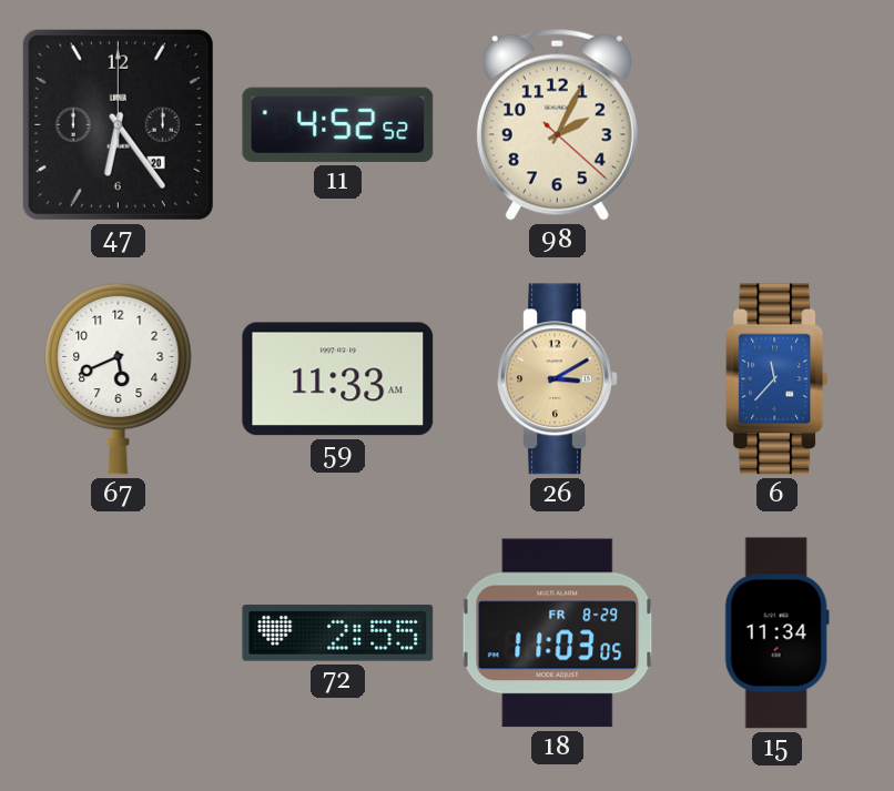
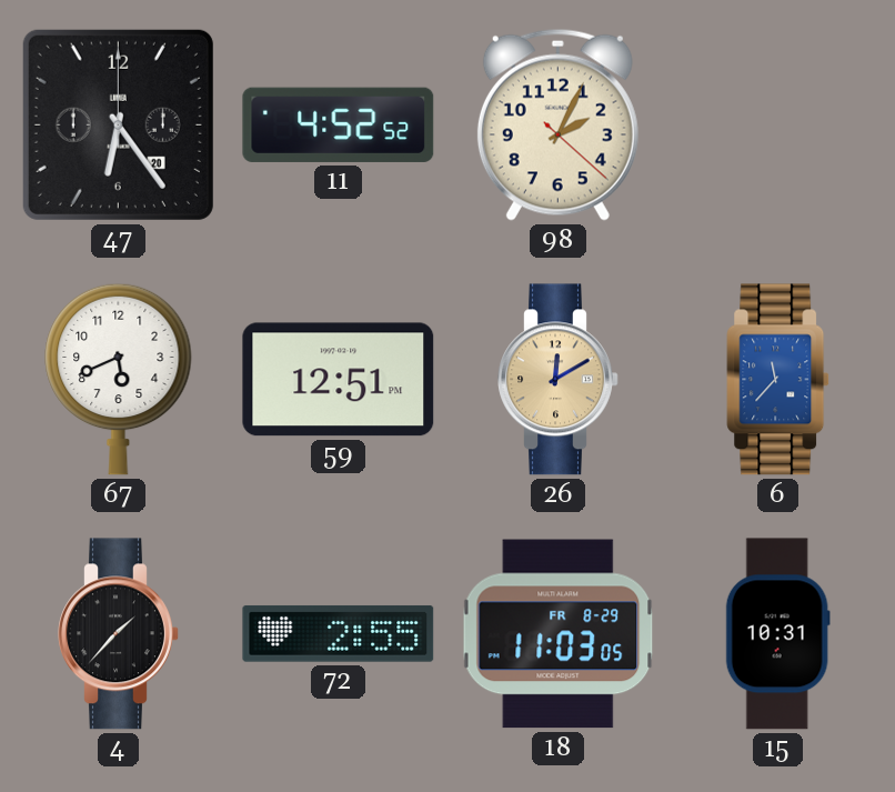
59: 11:33 -> 12:51 (339, 380)
26: 3:10 -> 12:10 (559, 380)
4: none -> 1:37 (119, 634)
15: 11:34 -> 10:31 (777, 634)
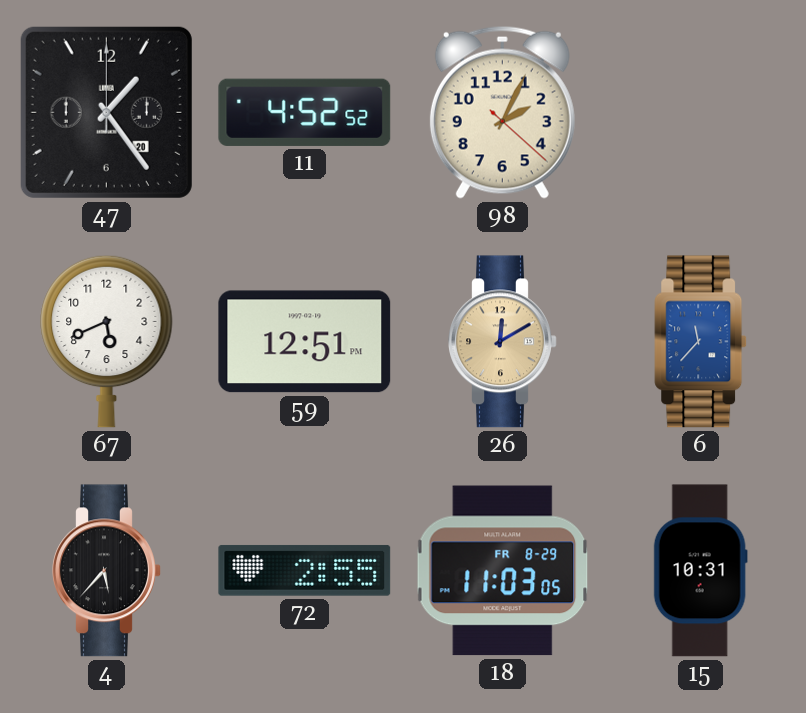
47: 6:24 -> 1:24 (106, 112)
4: 1:37 -> 5:37 (107, 571)
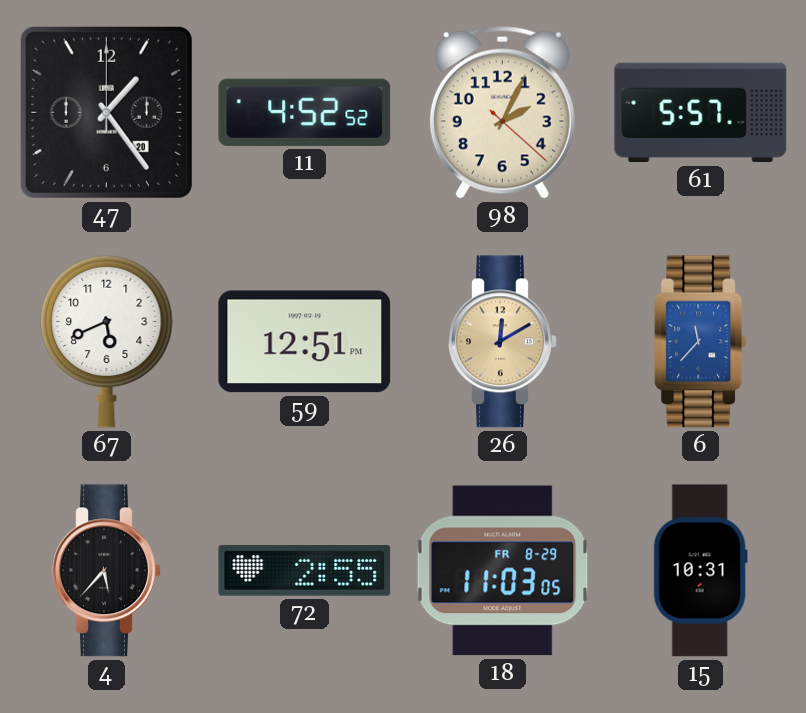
61: none -> 5:57 (701, 113)
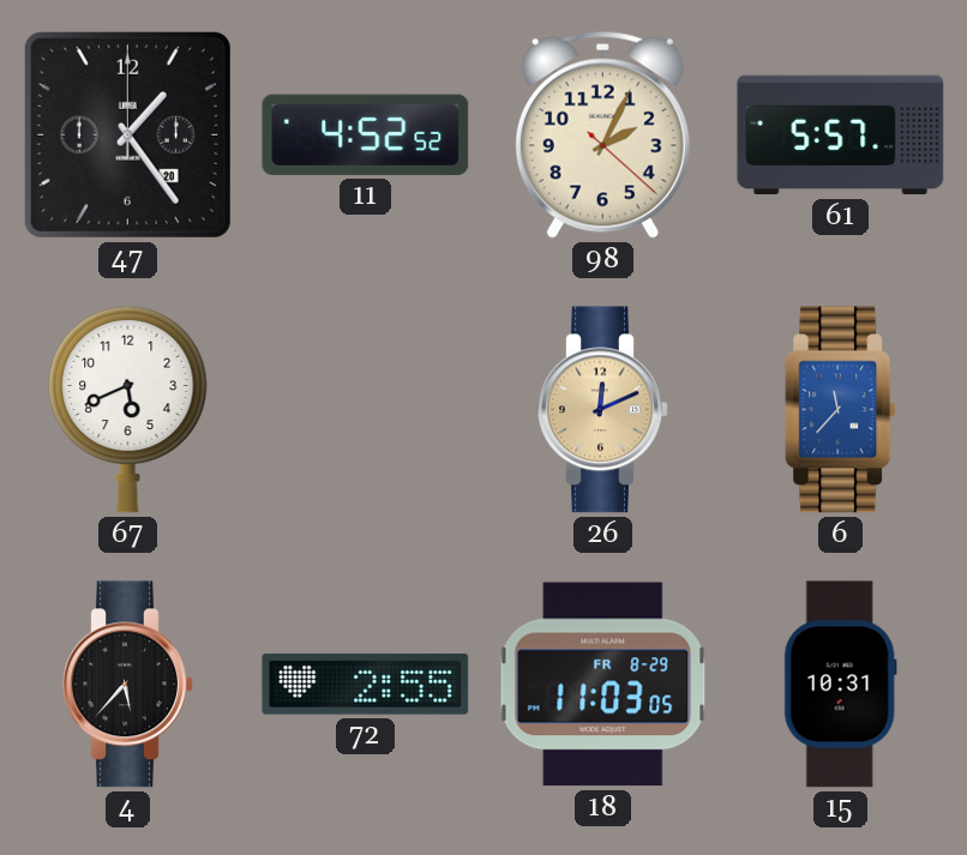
59: 12:51 -> none (305, 342)
26: 12:10 -> 12:11 (603, 410)
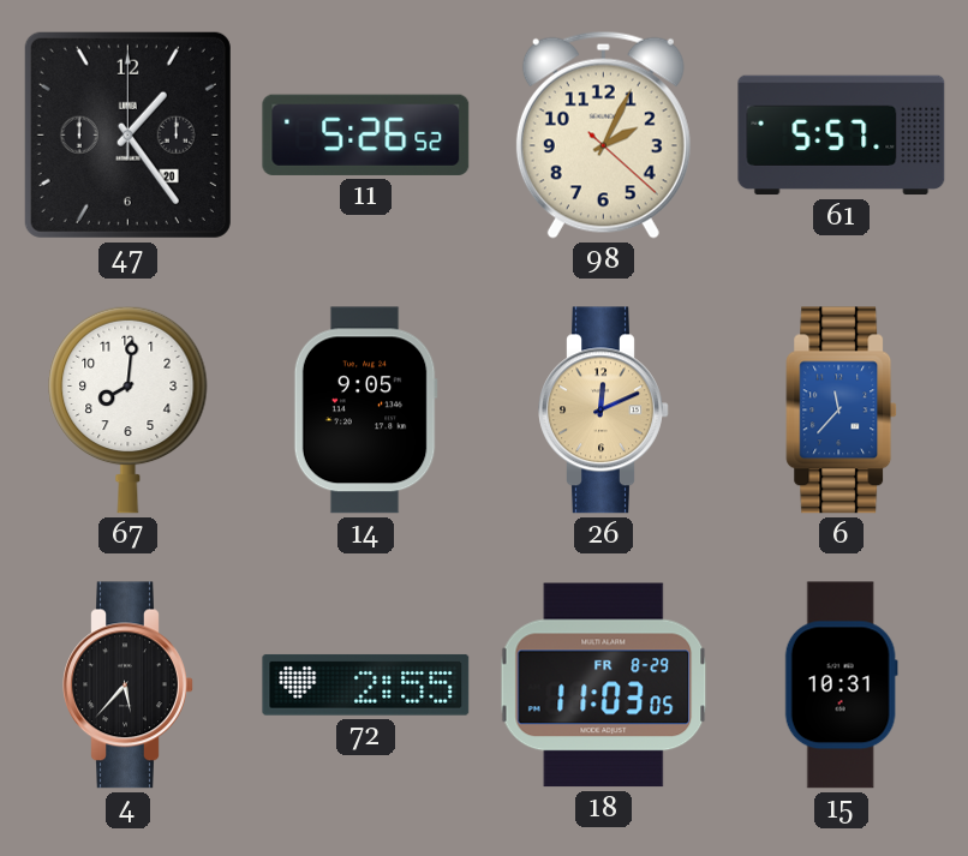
11: 4:52 -> 5:26 (366, 134)
67: 5:41 -> 8:01 (129, 409)
14: none -> 9:05 (365, 411)
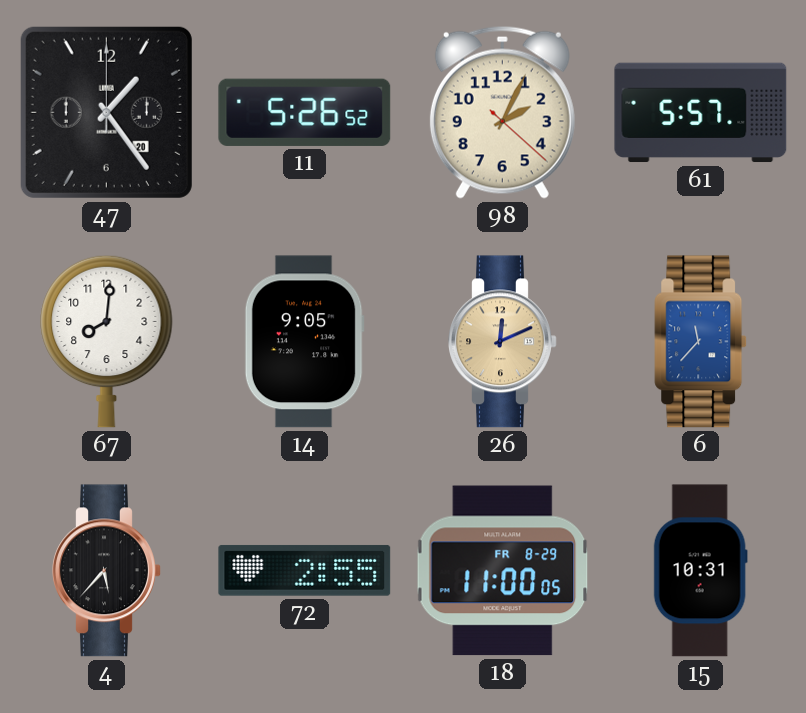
18: 11:03 -> 11:00 (503, 571)
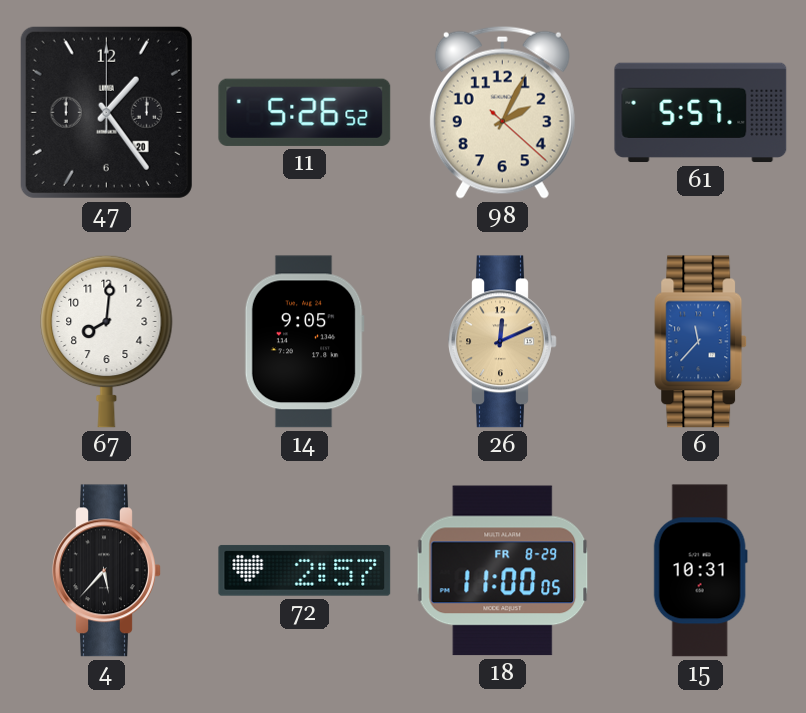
72: 2:55 -> 2:57 (305, 570)
